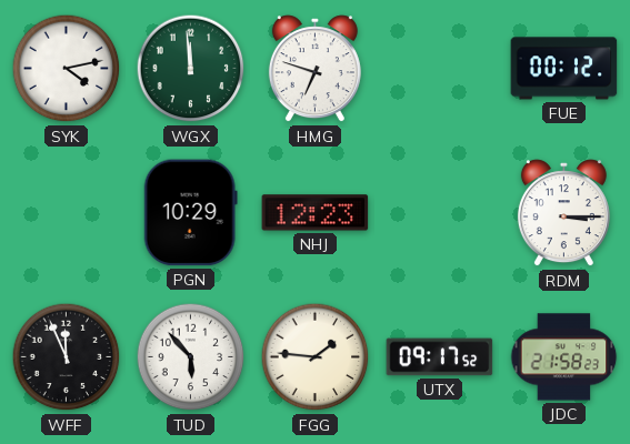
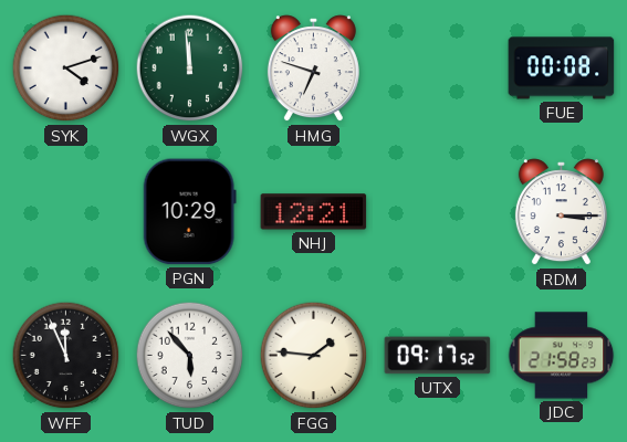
SYK: 4:13 -> 4:12 (66, 69)
FUE: 00:12 -> 00:08 (562, 69)
NHJ: 12:23 -> 12:21 (314, 212)
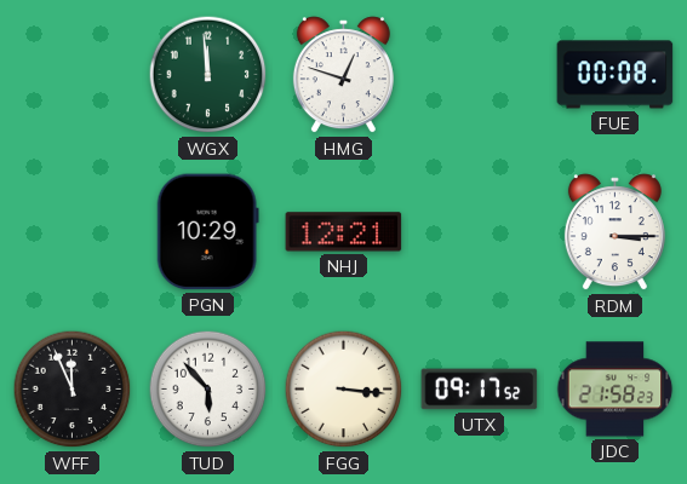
SYK: 4:12 -> none (66, 69)
HMG: 6:48 -> 12:48 (343, 75)
FGG: 1:46 -> 3:16 (344, 390)
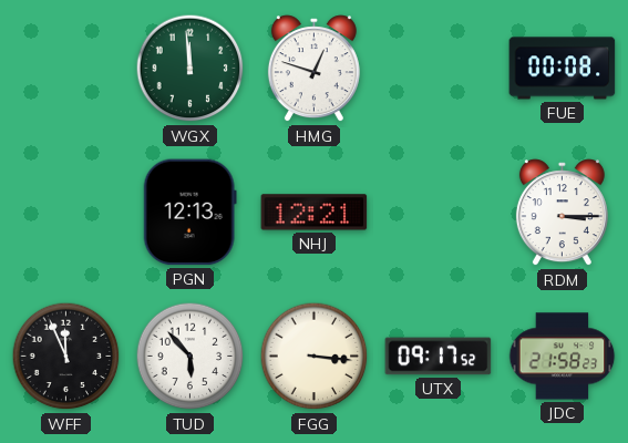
PGN: 10:29 -> 12:13 (189, 213)
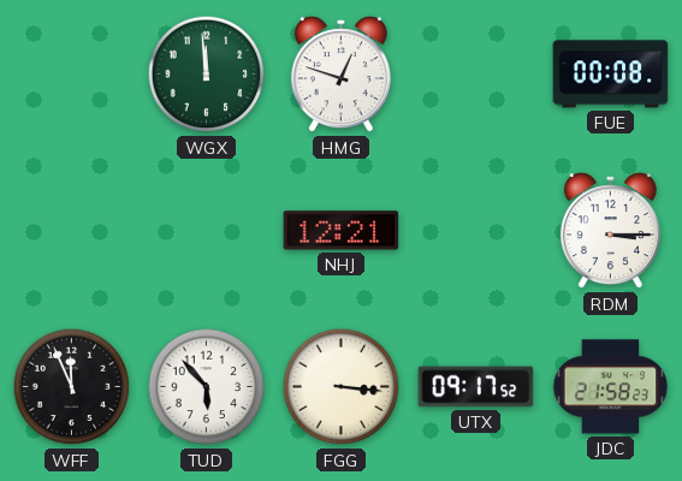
PGN: 12:13 -> none (189, 213)
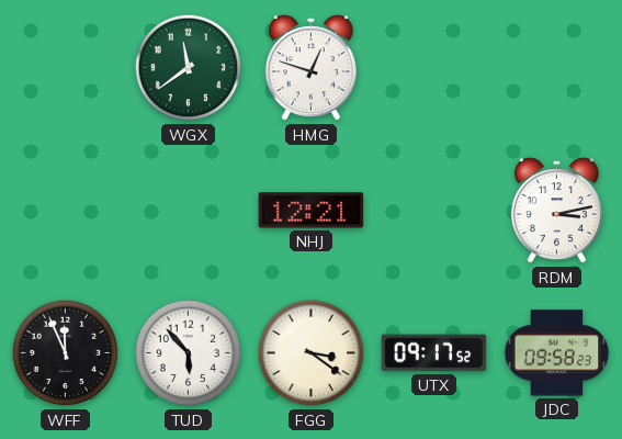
WGX: 11:59 -> 11:39 (189, 68)
FUE: 00:08 -> none (611, 75)
RDM: 3:15 -> 3:13 (556, 211)
FGG: 3:16 -> 3:21 (312, 353)
JDC: 21:58 -> 09:58 (557, 353)
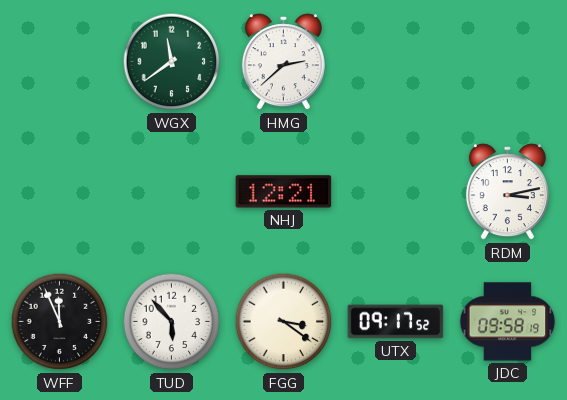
HMG: 12:48 -> 2:38 (283, 62)
JDC: 09:58:23 -> 09:58:19 (508, 322)
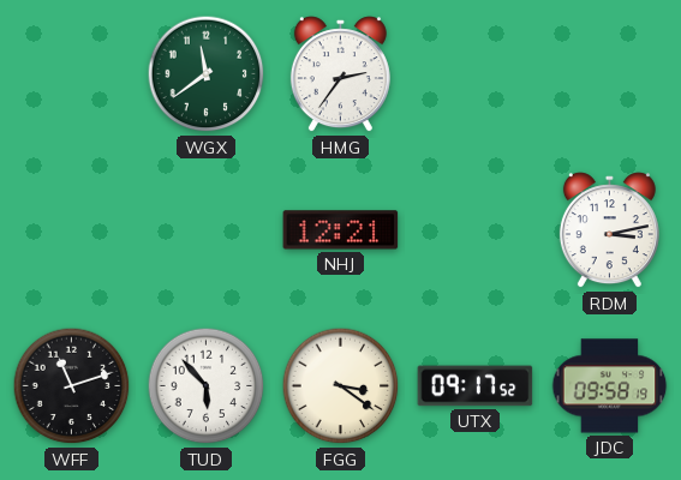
HMG: 2:38 -> 2:36 (340, 74)
WFF: 11:56 -> 11:12 (72, 386)
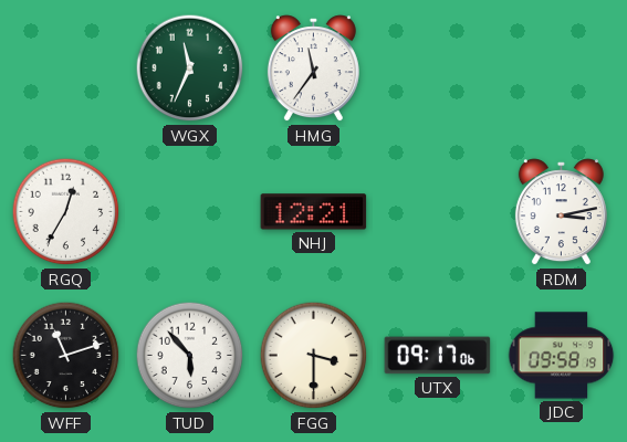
WGX: 11:39 -> 11:34 (190, 69)
HMG: 2:36 -> 11:36 (313, 69)
RGQ: none -> 12:35 (66, 212)
FGG: 3:21 -> 3:30 (314, 356)
UTX: 09:17:52 -> 09:17:06 (438, 356)
